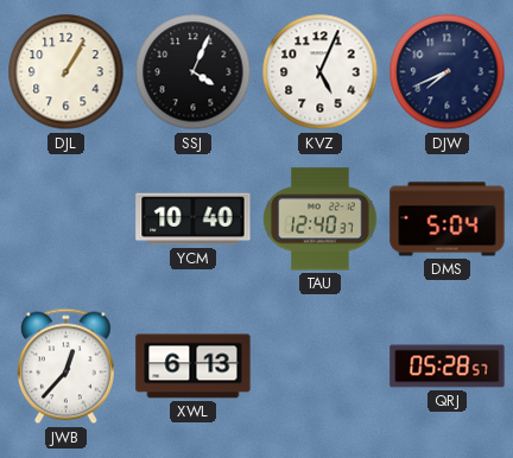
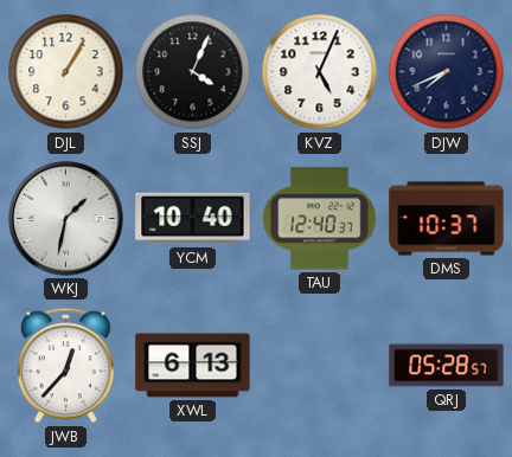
WKJ: none -> 1:32 (66, 219)
DMS: 5:04 -> 10:37 (447, 219)
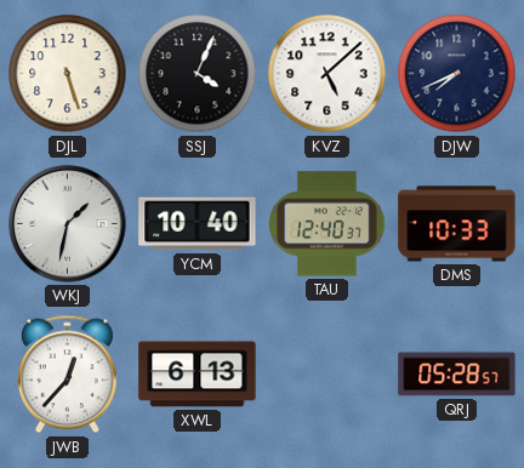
DJL: 1:05 -> 5:27 (68, 74)
KVZ: 5:04 -> 5:08 (327, 74)
DMS: 10:37 -> 10:33 (457, 224)
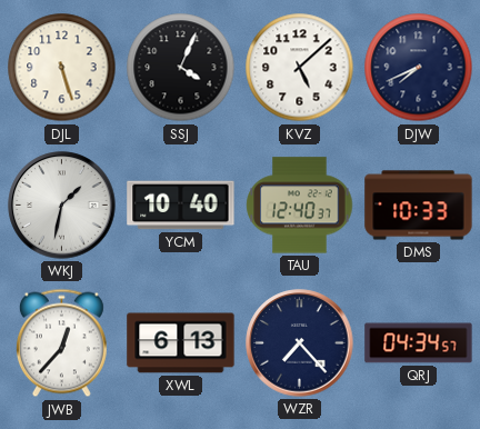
WZR: none -> 7:23 (300, 343)
QRJ: 05:28 -> 04:34 (419, 343)
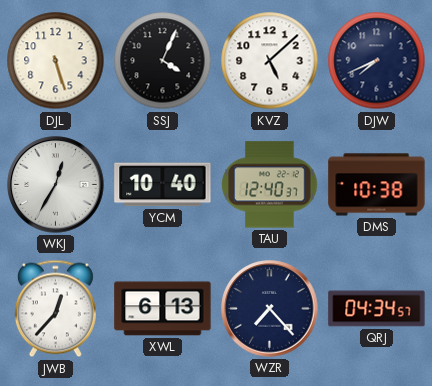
WKJ: 1:32 -> 12:35 (56, 185)
DMS: 10:33 -> 10:38 (377, 185)
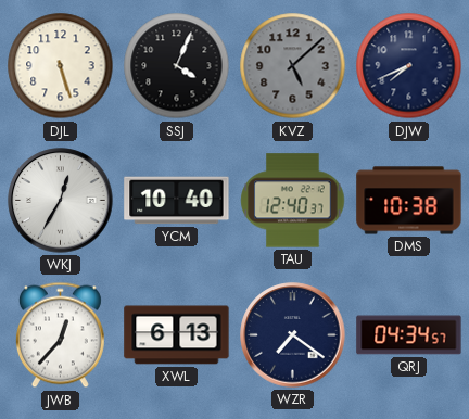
KVZ dial: white -> grey (293, 66)
WZR: 7:23 -> 7:21 (293, 335)
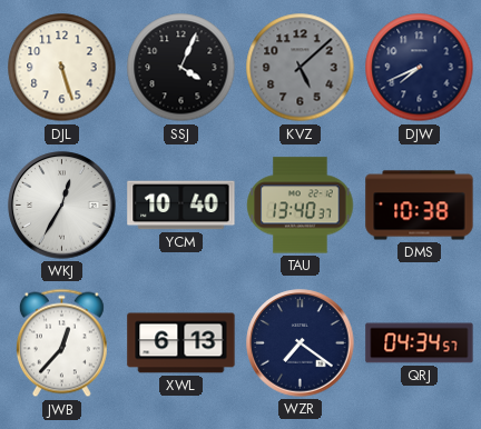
TAU: 12:40 -> 13:40 (301, 206)
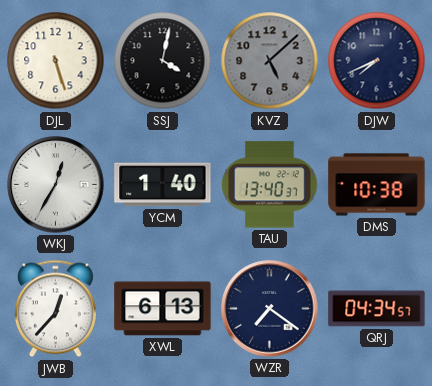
SSJ: 4:04 -> 4:02 (163, 61)
YCM: 10:40 -> 1:40 (163, 185)
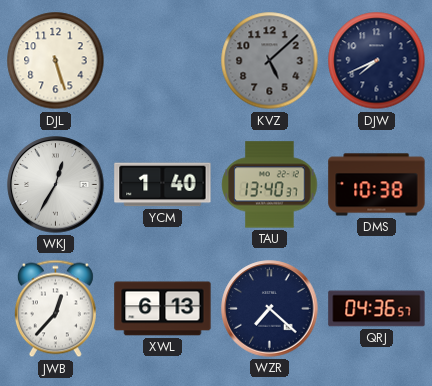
SSJ: 4:02 -> none (163, 61)
WZR: 7:21 -> 7:22 (270, 309)
QRJ: 04:34 -> 04:36 (377, 309)
